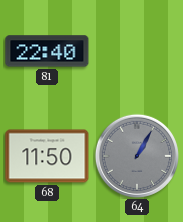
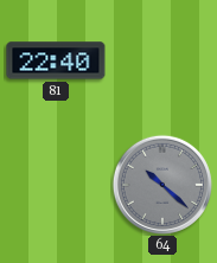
68: 11:50 -> none (47, 156)
64: 1:05 -> 10:22 (162, 185)
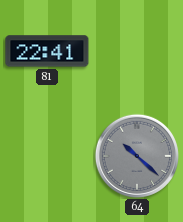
81: 22:40 -> 22:41 (47, 51)
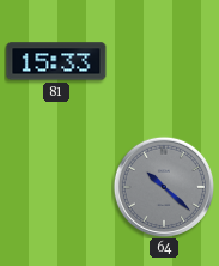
81: 22:41 -> 15:33 (56, 61)
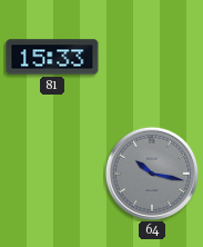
64: 10:22 -> 10:17 (152, 174)
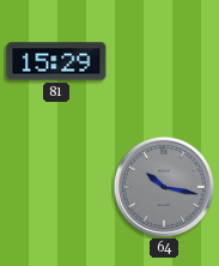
81: 15:33 -> 15:29 (56, 61)
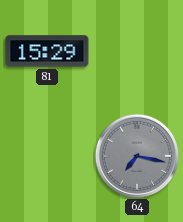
64: 10:17 -> 7:17 (137, 156)
